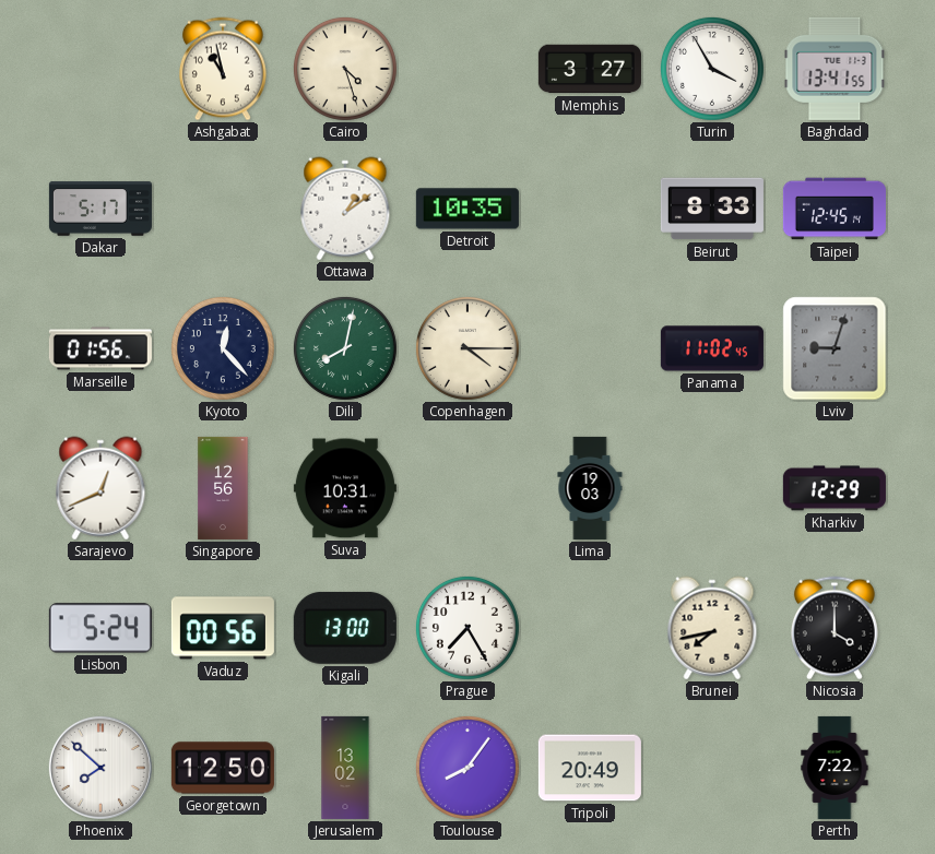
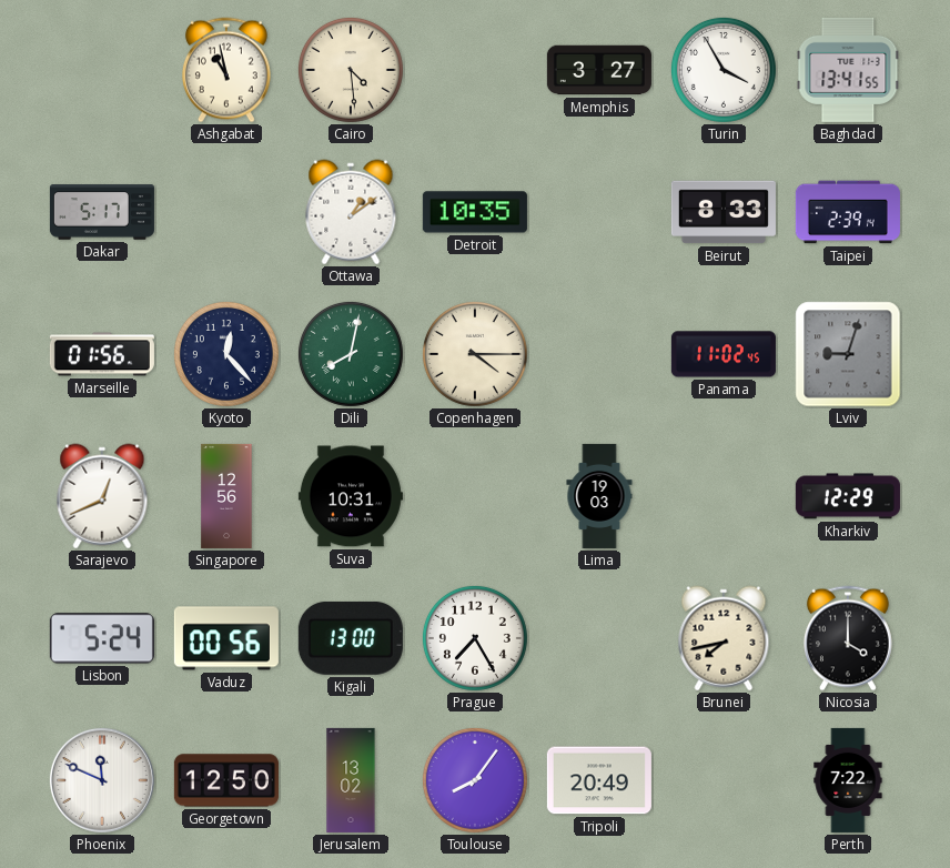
Cairo: 4:27 -> 4:29 (351, 70)
Taipei: 12:45 -> 2:39 (848, 212)
Phoenix: 7:52 -> 11:49 (102, 780)
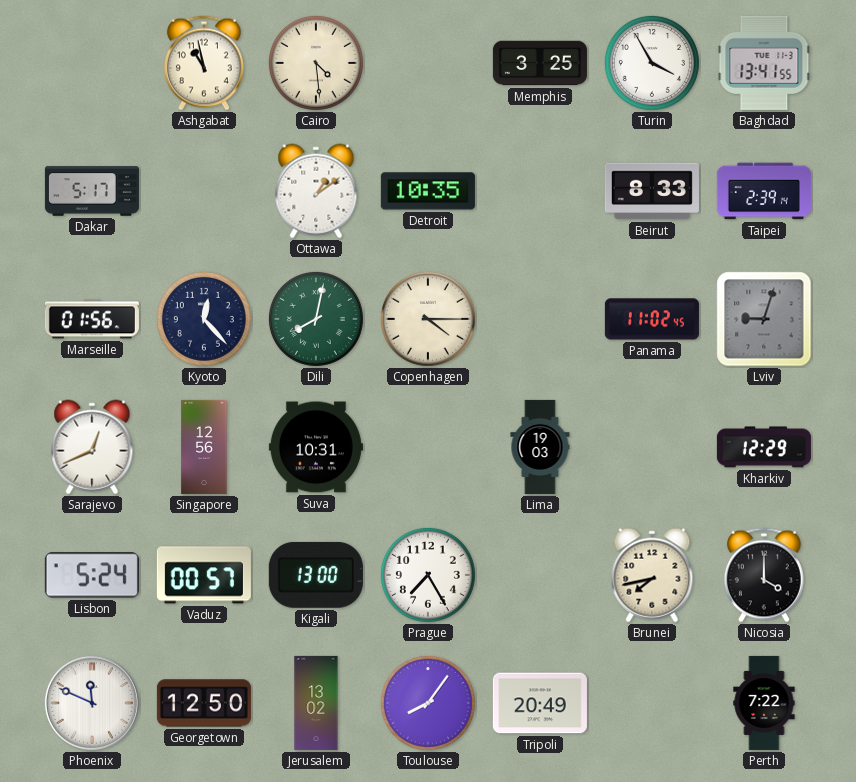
Memphis: 3:27 -> 3:25 (540, 63)
Vaduz: 00:56 -> 00:57 (204, 575)
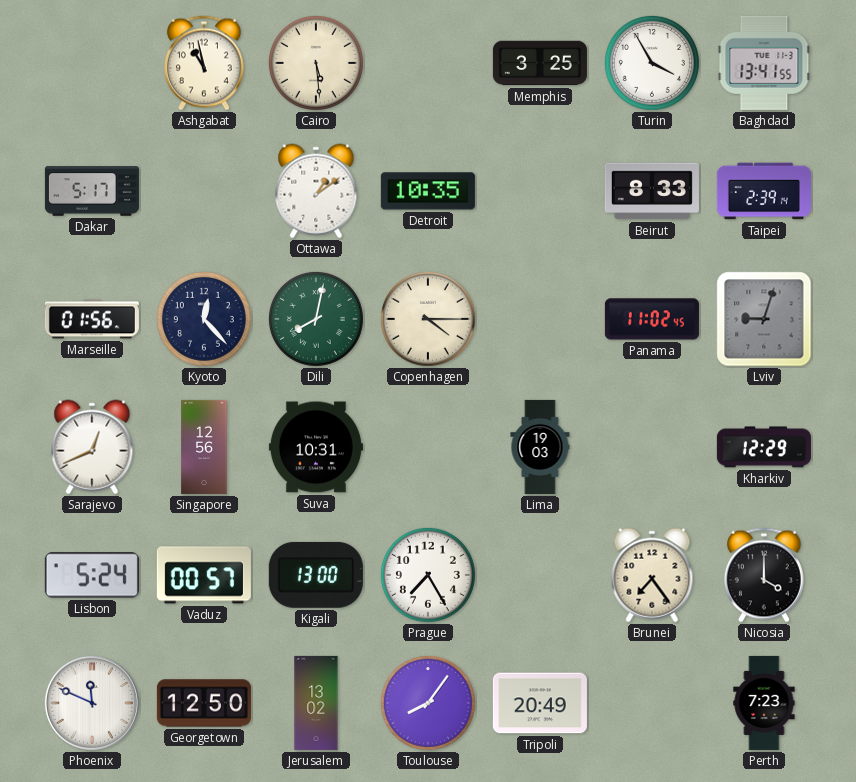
Cairo: 4:29 -> 5:29 (316, 63)
Brunei: 7:43 -> 7:24 (652, 575)
Perth: 7:22 -> 7:23 (764, 703)
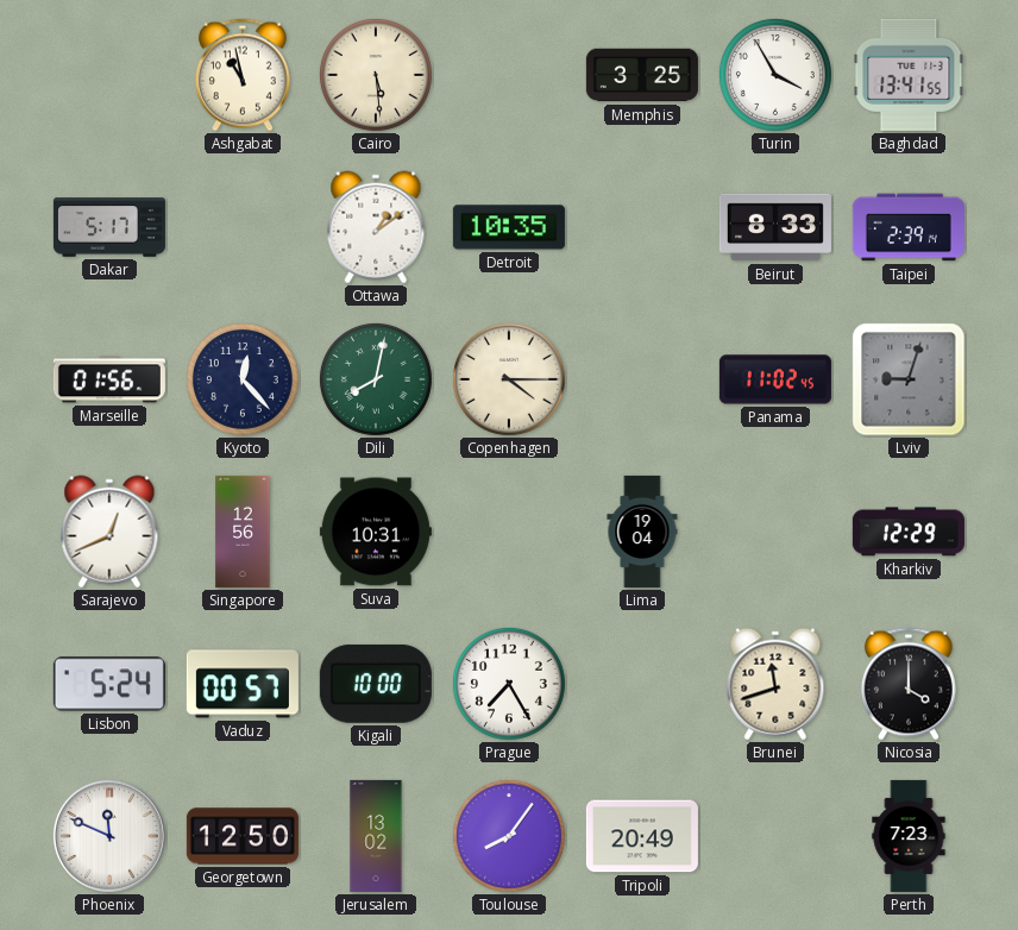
Lima: 19:03 -> 19:04 (642, 532)
Kigali: 13:00 -> 10:00 (376, 684)
Brunei: 7:24 -> 11:42 (775, 684)
